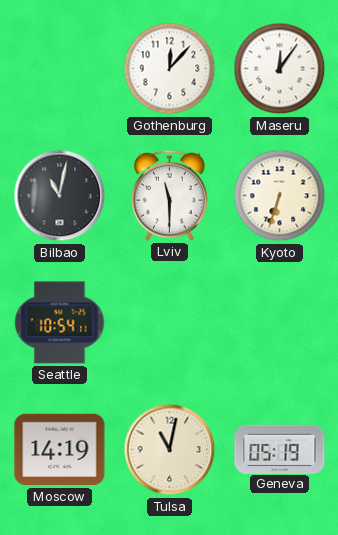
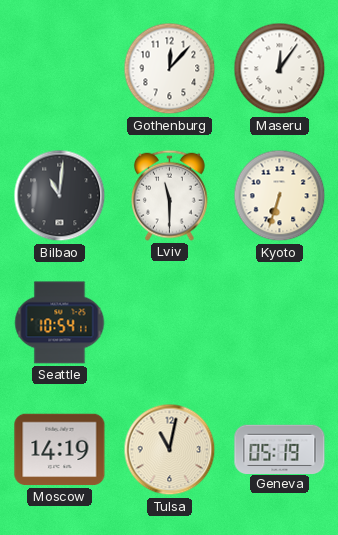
Bilbao: 11:02 -> 11:01 (60, 196)
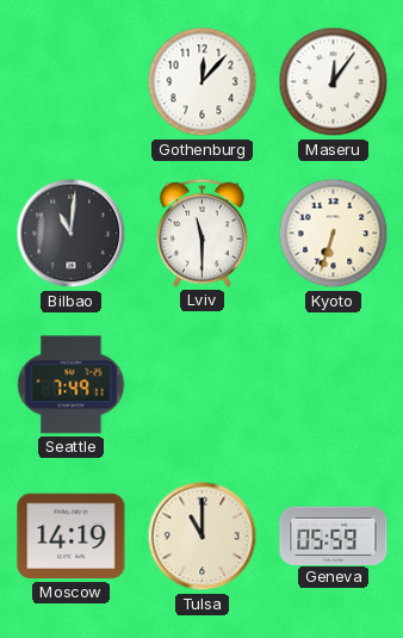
Seattle: 10:54 -> 7:49 (72, 385)
Tulsa: 11:02 -> 11:00 (203, 537)
Geneva: 05:19 -> 05:59 (334, 535)
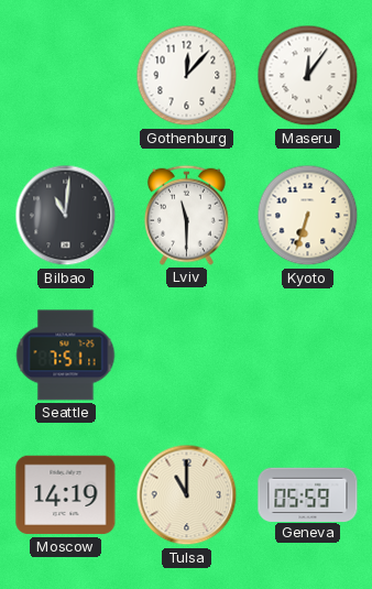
Seattle: 7:49 -> 7:51 (66, 356)
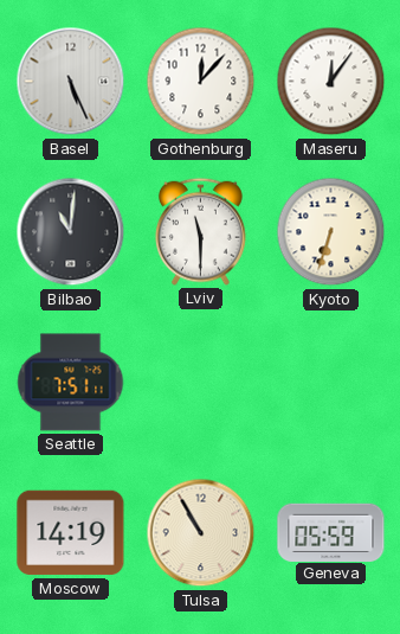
Basel: none -> 5:26 (71, 82)
Tulsa: 11:00 -> 10:55 (201, 533)
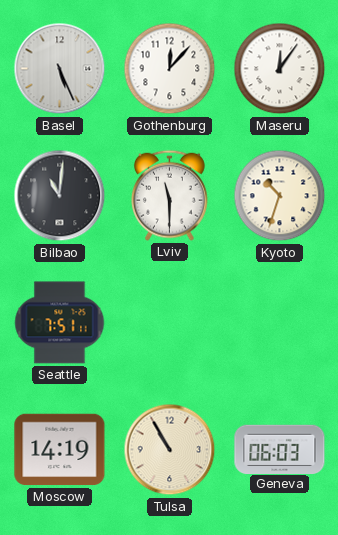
Kyoto: 6:33 -> 10:33 (280, 196)
Geneva: 05:59 -> 06:03 (280, 449)
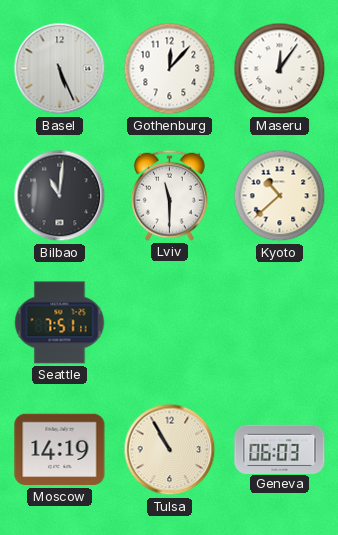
Kyoto: 10:33 -> 10:38 (280, 196)
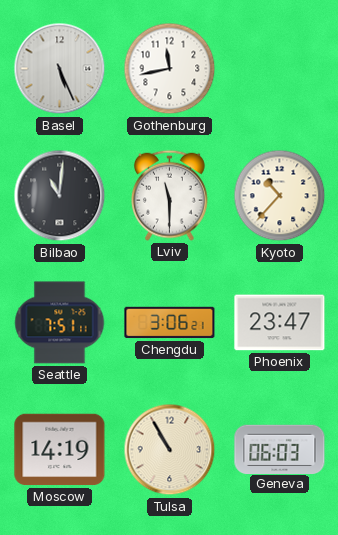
Gothenburg: 12:07 -> 11:43 (170, 69)
Maseru: 12:06 -> none (280, 69)
Kyoto: 10:38 -> 10:37 (280, 196)
Chengdu: none -> 3:06 (170, 323)
Phoenix: none -> 23:47 (280, 323)
